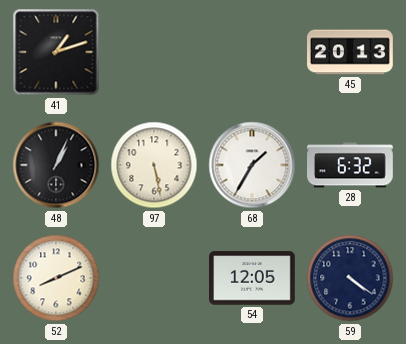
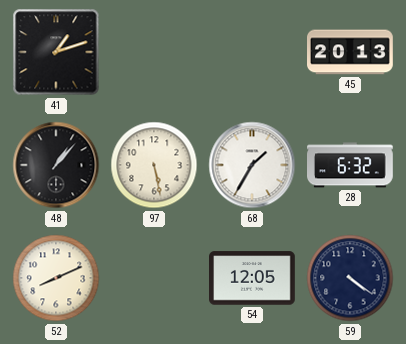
48: 1:04 -> 1:07 (56, 165)
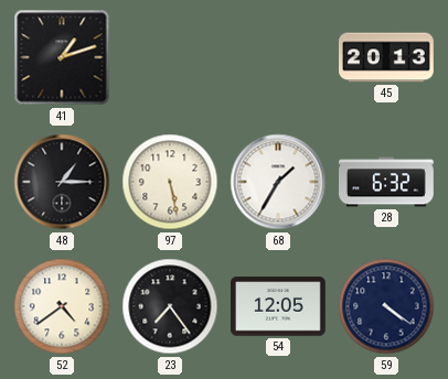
48: 1:07 -> 1:15 (62, 182)
52: 8:11 -> 4:39 (62, 306)
23: none -> 7:24 (170, 306)
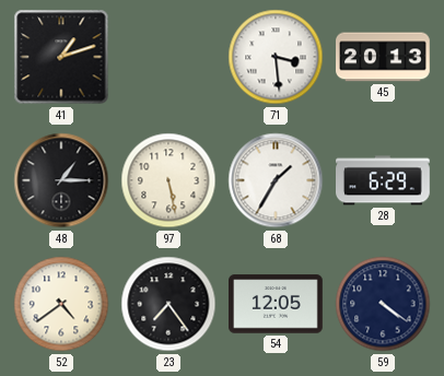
71: none -> 3:29 (276, 57)
28: 6:32 -> 6:29 (384, 180)
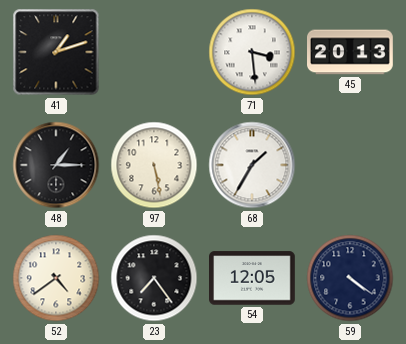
28: 6:29 -> none (384, 180)
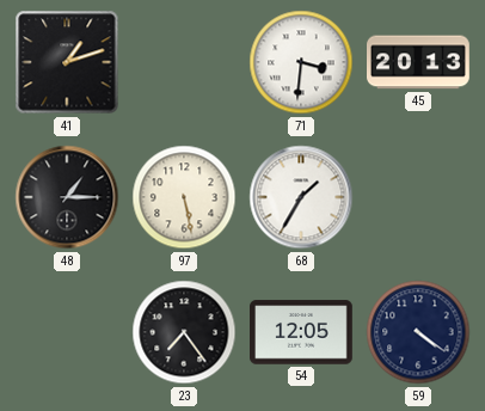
71: 3:29 -> 3:31 (301, 62)
52: 4:39 -> none (56, 278)
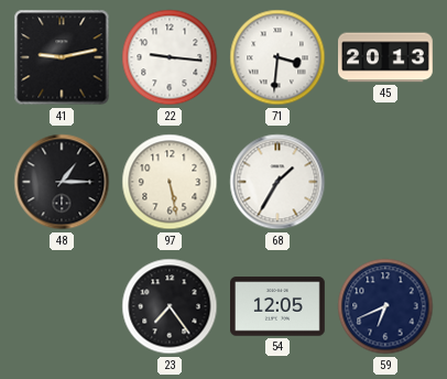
41: 1:12 -> 9:13 (62, 57)
22: none -> 9:16 (170, 57)
59: 4:21 -> 6:41 (385, 306)
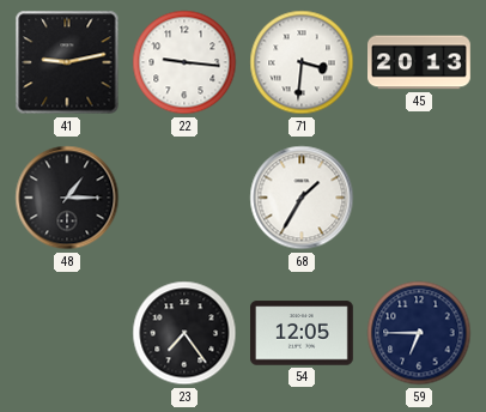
97: 5:28 -> none (170, 182)
59: 6:41 -> 6:45 (419, 333)
